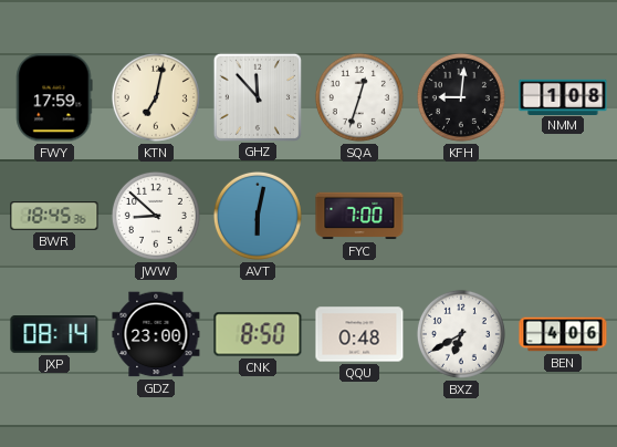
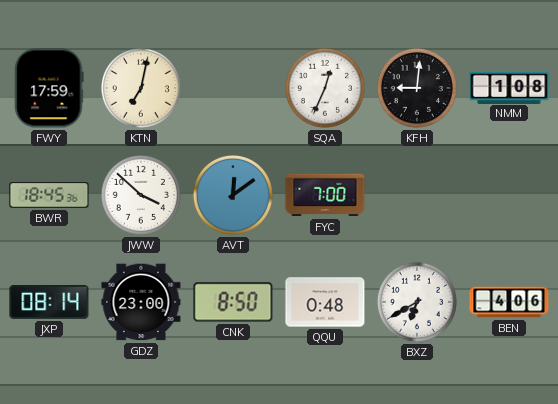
GHZ: 11:53 -> none (257, 96)
SQA: 12:33 -> 12:34 (325, 88)
JWW: 8:52 -> 3:52 (141, 195)
AVT: 6:02 -> 12:09 (233, 195)
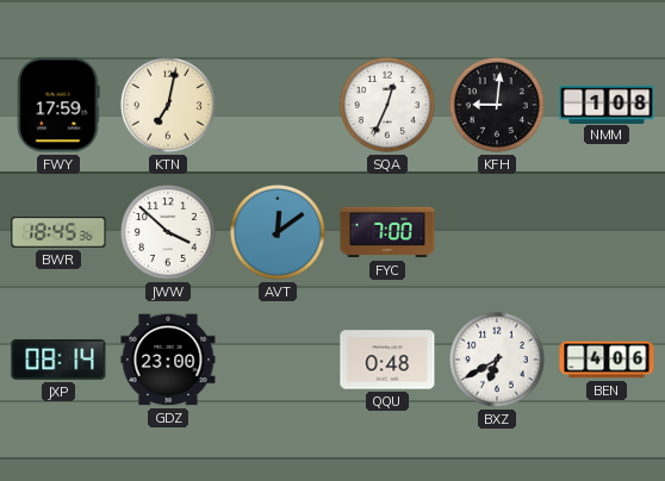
CNK: 8:50 -> none (233, 302)
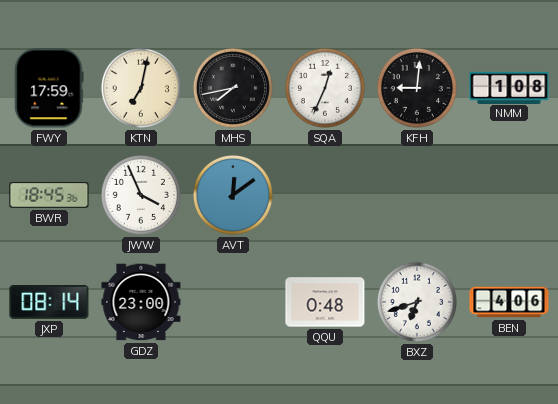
MHS: none -> 7:43 (233, 88)
JWW: 3:52 -> 3:56 (141, 195)
FYC: 7:00 -> none (387, 232)
BXZ: 6:40 -> 6:42 (417, 302)
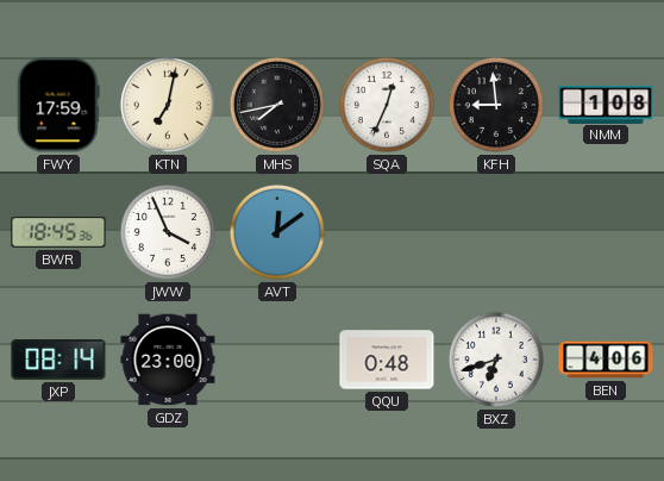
KFH: 9:01 -> 8:59 (496, 105)
